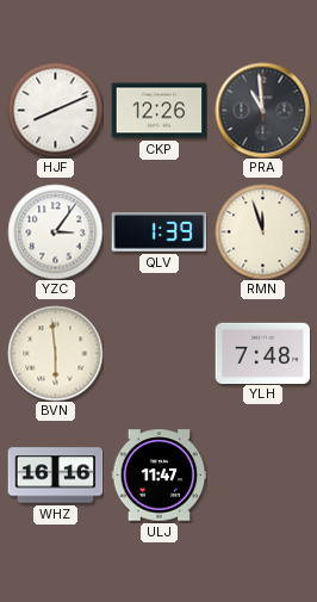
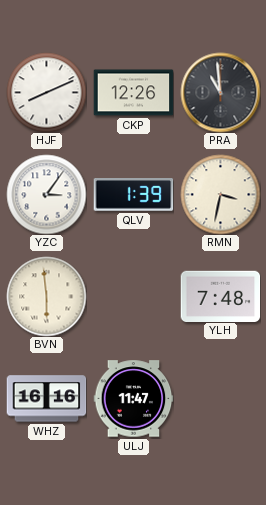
RMN: 11:57 -> 3:32 (220, 194)
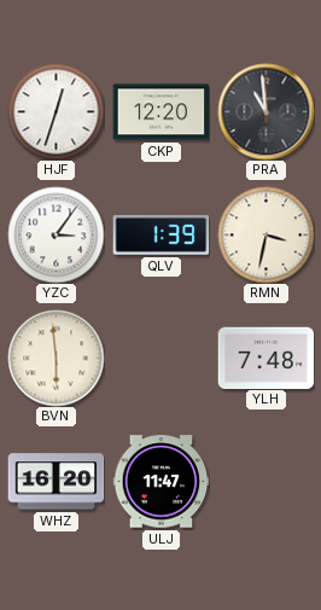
HJF: 8:11 -> 12:33 (56, 111)
CKP: 12:26 -> 12:20 (160, 112)
WHZ: 16:16 -> 16:20 (56, 482)
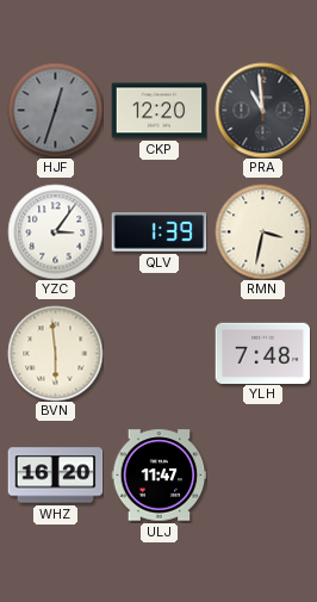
HJF dial: white -> grey (55, 110)
